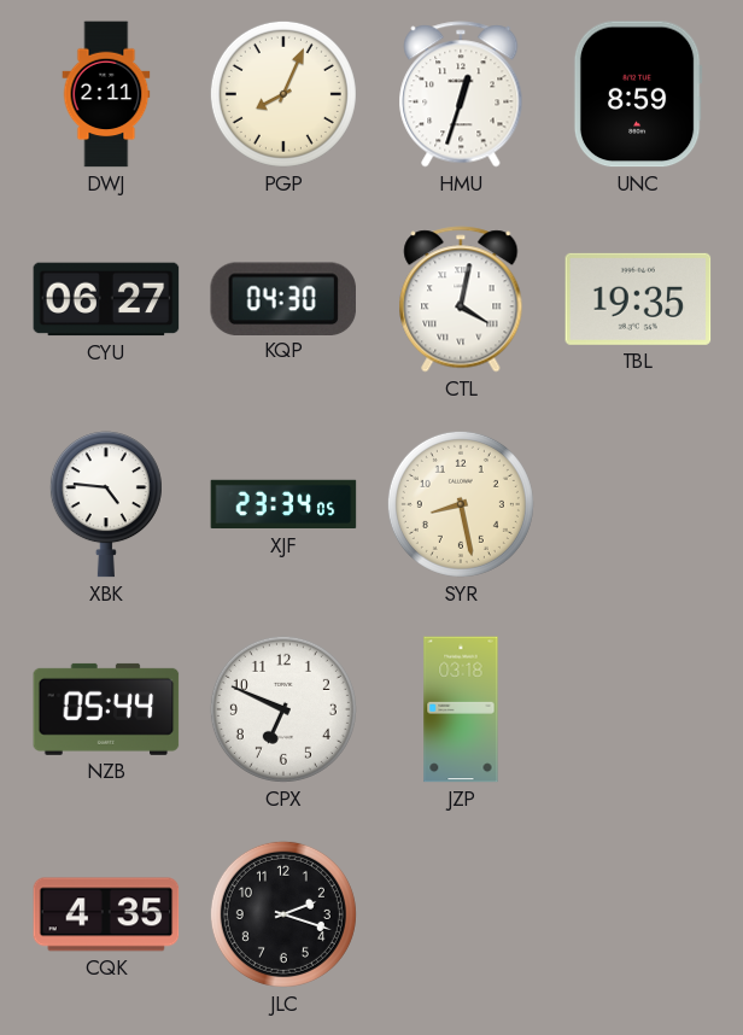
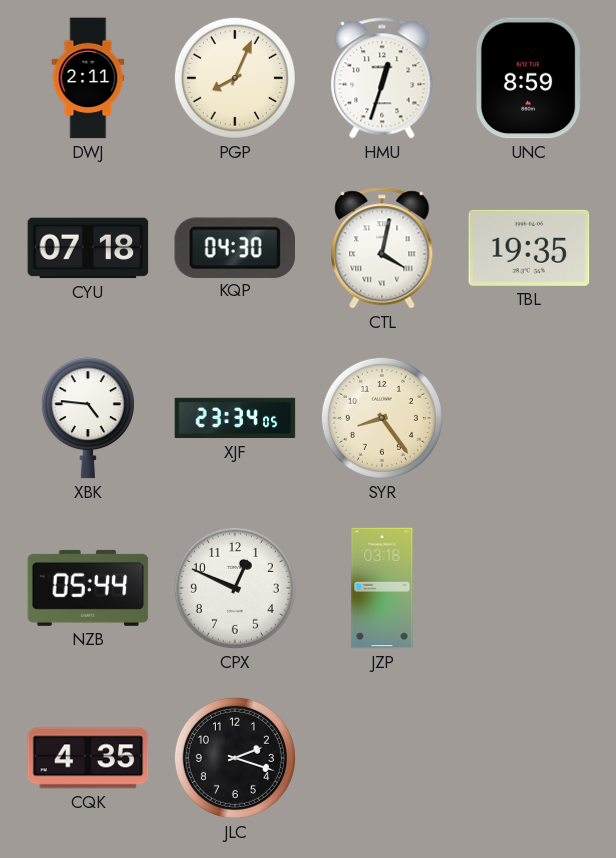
CYU: 06:27 -> 07:18 (88, 248)
SYR: 8:28 -> 8:24 (382, 418)
CPX: 6:49 -> 12:49 (235, 588)
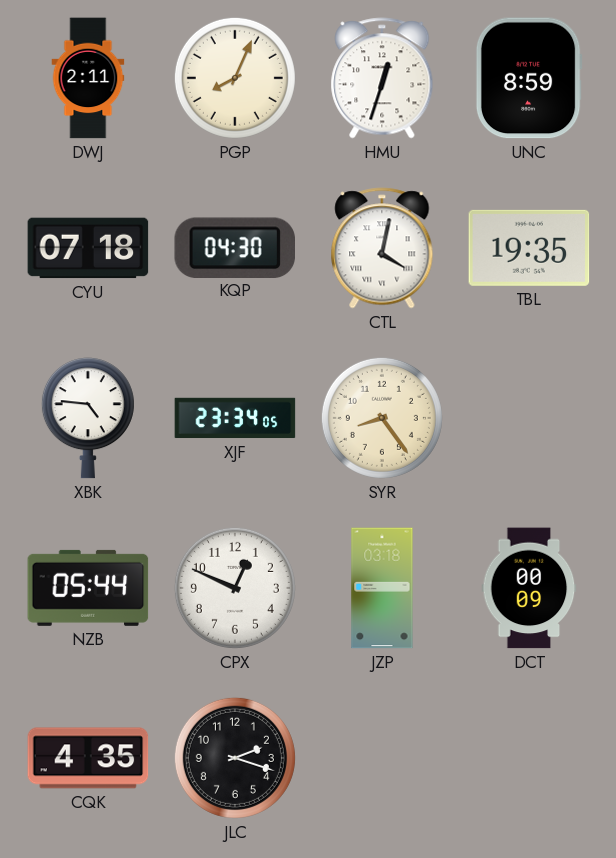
DCT: none -> 00:09 (529, 588)
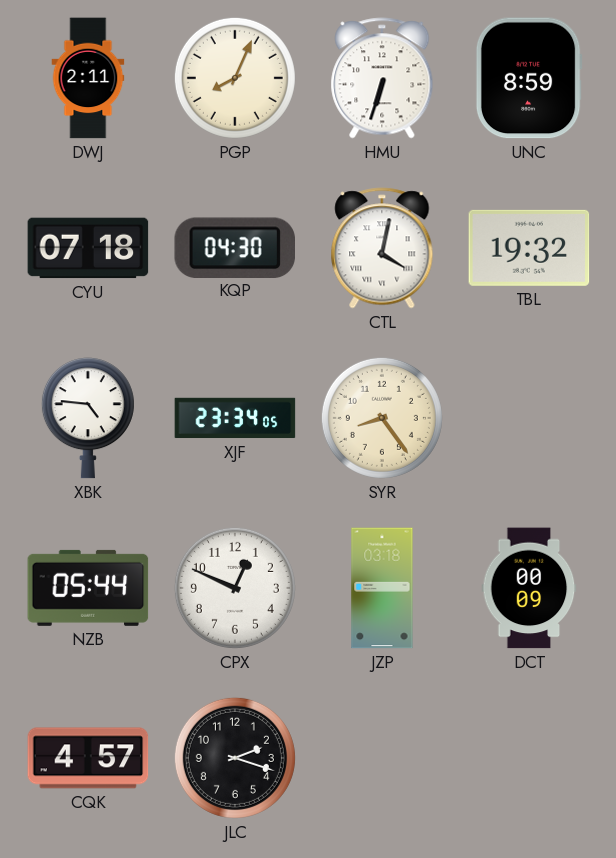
HMU: 12:33 -> 6:33 (382, 78)
TBL: 19:35 -> 19:32 (529, 248)
CQK: 4:35 -> 4:57 (88, 758)
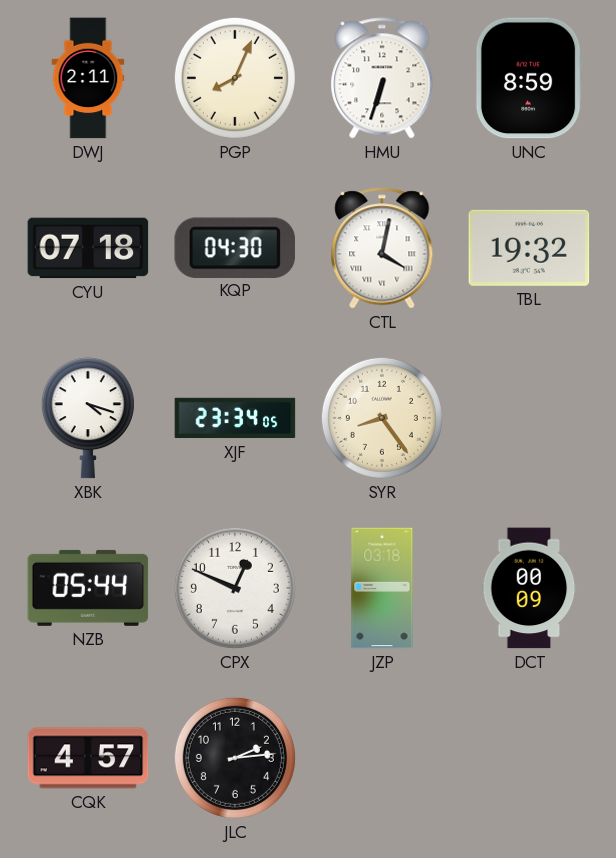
XBK: 4:46 -> 4:18 (88, 418)
JLC: 2:18 -> 2:14 (235, 758)
